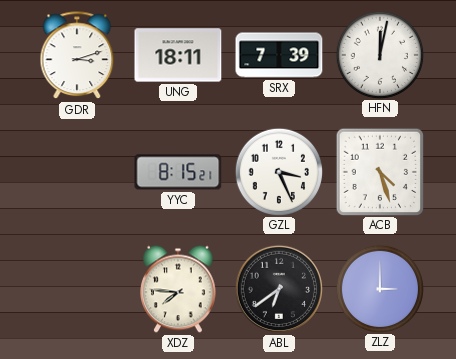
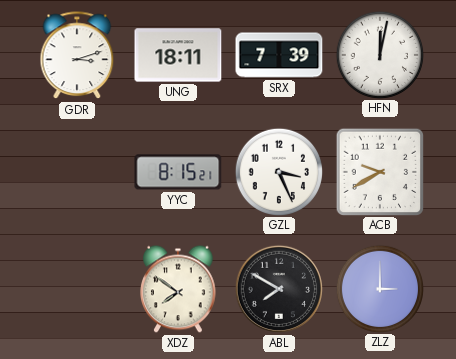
ACB: 4:27 -> 9:40 (379, 171)
XDZ: 7:46 -> 7:51 (179, 289)
ABL: 6:39 -> 7:50 (279, 289)
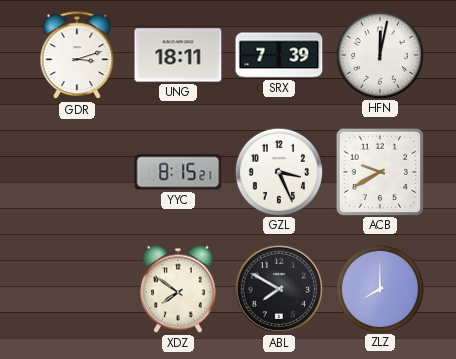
ZLZ: 3:00 -> 8:00 (379, 288)
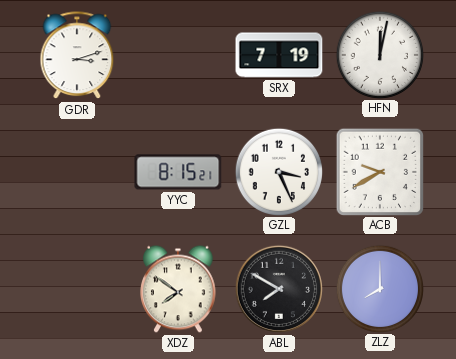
UNG: 18:11 -> none (178, 55)
SRX: 7:39 -> 7:19 (279, 55)
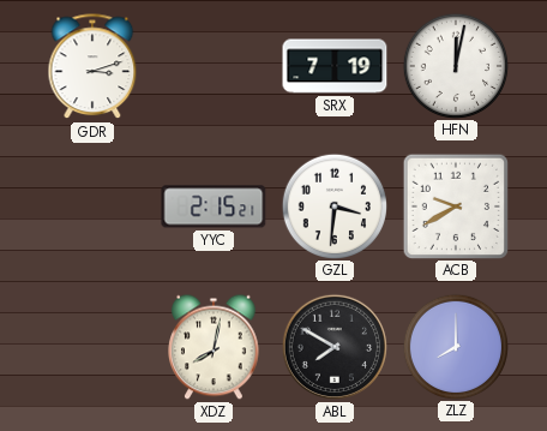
YYC: 8:15 -> 2:15 (214, 206)
GZL: 3:26 -> 3:31 (333, 205)
XDZ: 7:51 -> 8:02 (215, 347)
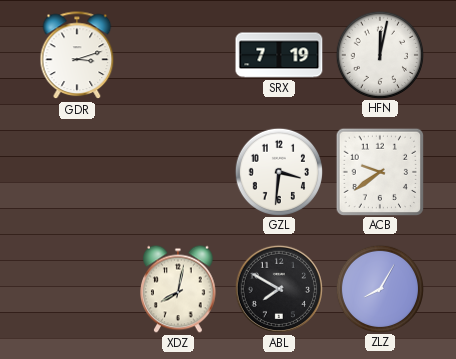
YYC: 2:15 -> none (214, 206)
ACB: 9:40 -> 9:39 (379, 171)
ZLZ: 8:00 -> 8:05 (379, 288)
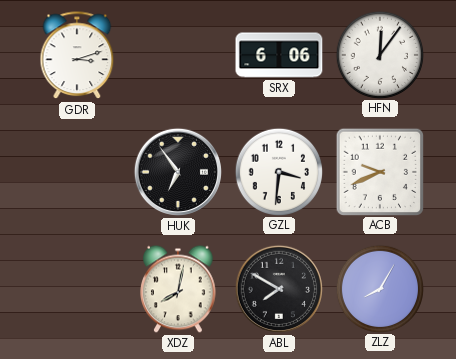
SRX: 7:19 -> 6:06 (279, 55)
HFN: 12:02 -> 12:06 (379, 54)
HUK: none -> 6:54 (178, 172)
ACB: 9:39 -> 9:41 (379, 171)
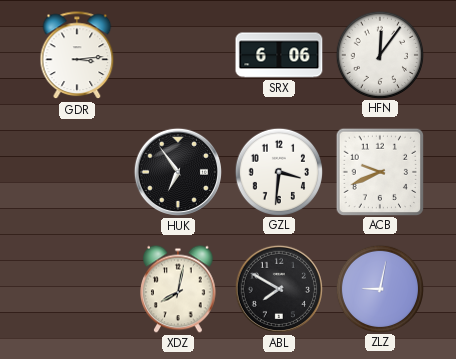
GDR: 3:12 -> 3:14 (77, 56)
ZLZ: 8:05 -> 9:02 (379, 288)
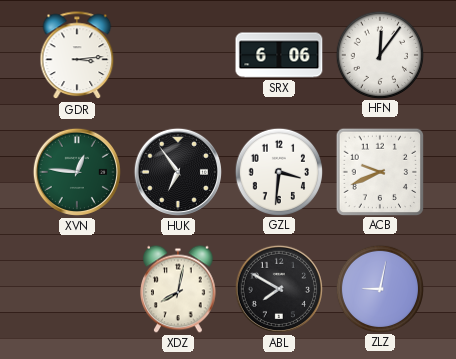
XVN: none -> 12:46 (77, 172)
